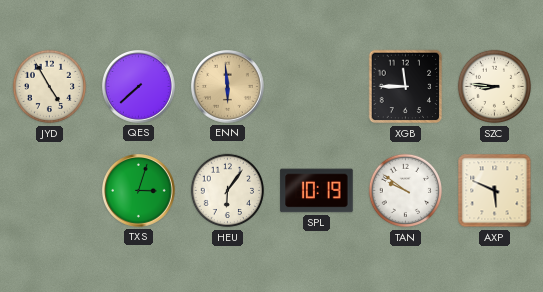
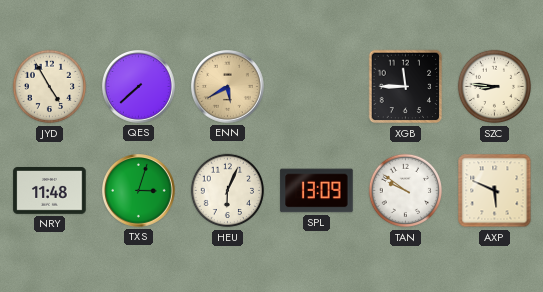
ENN: 5:59 -> 5:40 (228, 87)
NRY: none -> 11:48 (50, 191)
HEU: 6:06 -> 6:04 (228, 191)
SPL: 10:19 -> 13:09 (317, 191)
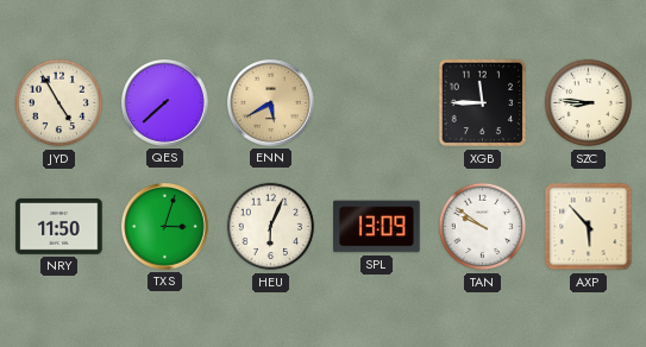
NRY: 11:48 -> 11:50 (59, 227)
AXP: 5:49 -> 5:53 (589, 227)
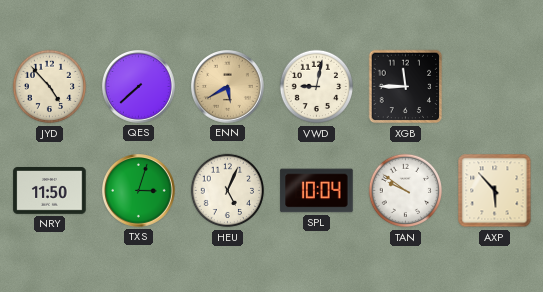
JYD: 4:55 -> 4:53 (50, 87)
VWD: none -> 9:02 (317, 87)
SZC: 8:46 -> none (589, 103)
HEU: 6:04 -> 5:04 (228, 191)
SPL: 13:09 -> 10:04 (317, 191)
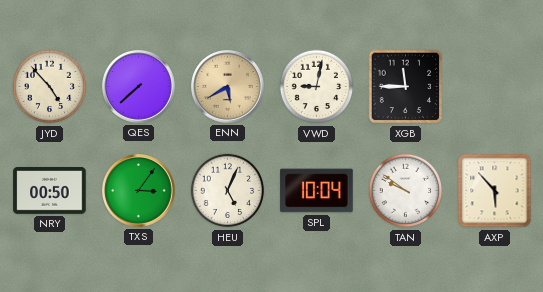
NRY: 11:50 -> 00:50 (50, 191)
TXS: 3:03 -> 3:06 (139, 191)
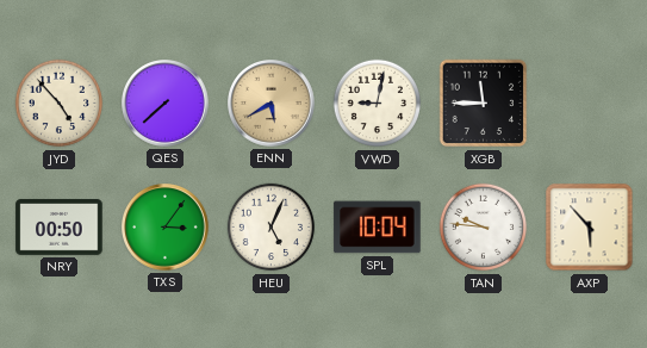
TAN: 9:51 -> 9:46 (484, 228)
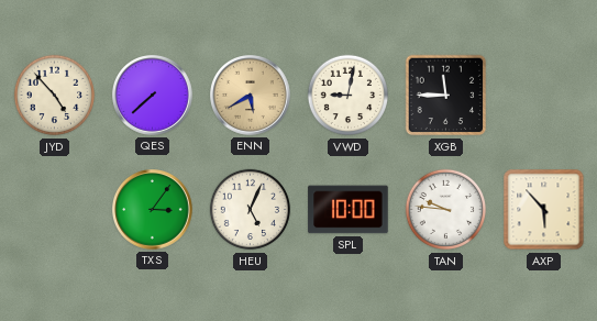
NRY: 00:50 -> none (60, 228)
SPL: 10:04 -> 10:00 (349, 210)
